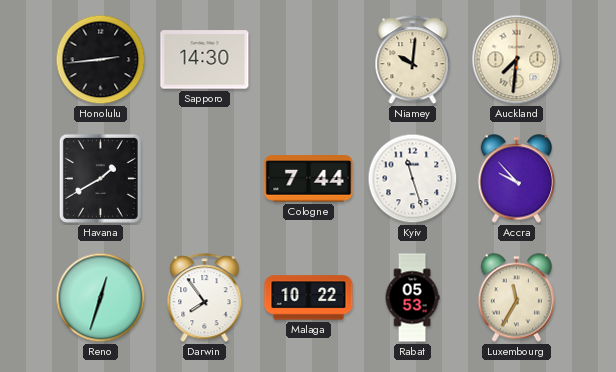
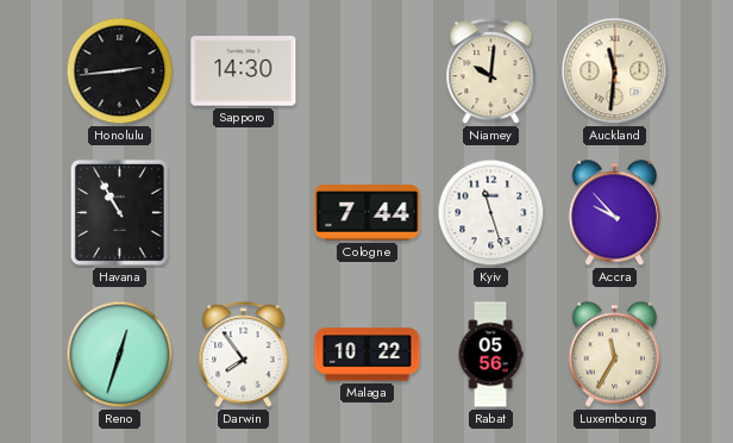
Auckland: 7:31 -> 11:31 (615, 71)
Havana: 1:40 -> 10:55 (119, 212)
Rabat: 05:53 -> 05:56 (490, 355)
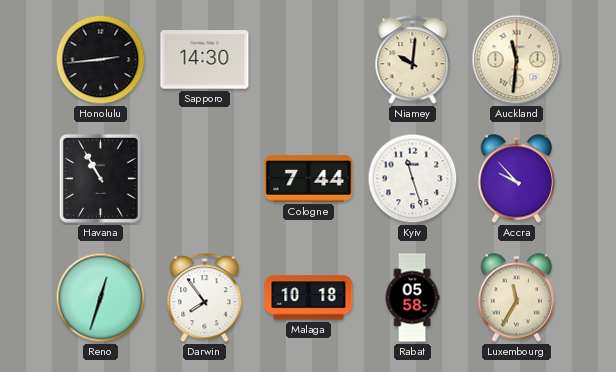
Malaga: 10:22 -> 10:18 (309, 298)
Rabat: 05:56 -> 05:58 (412, 298)
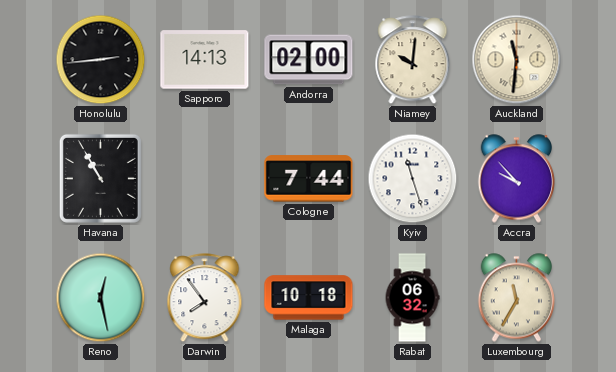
Sapporo: 14:30 -> 14:13 (205, 60)
Andorra: none -> 02:00 (309, 60)
Reno: 12:33 -> 12:28 (101, 298)
Rabat: 05:58 -> 06:32 (412, 298)
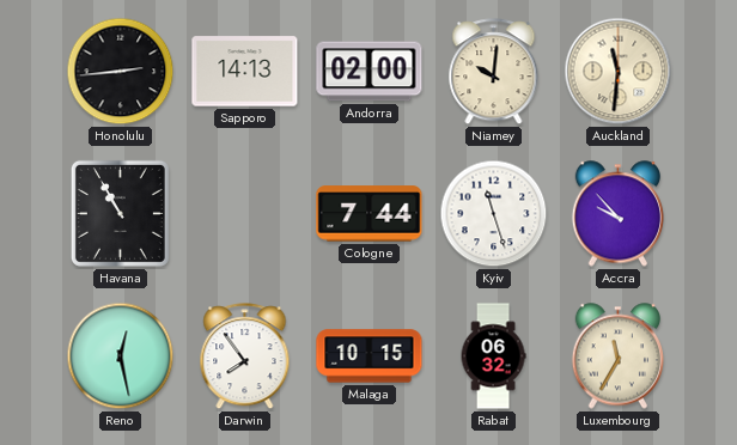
Malaga: 10:18 -> 10:15 (370, 356)
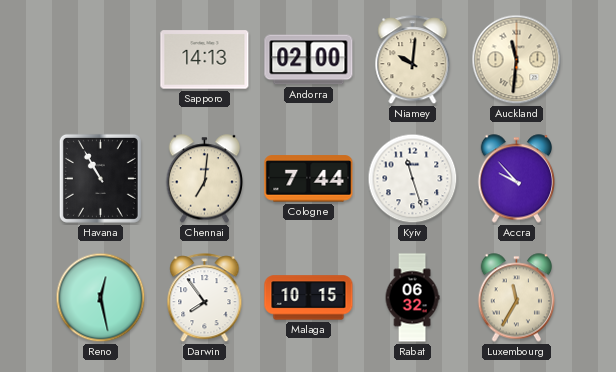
Honolulu: 2:44 -> none (121, 72)
Chennai: none -> 7:01 (205, 179)
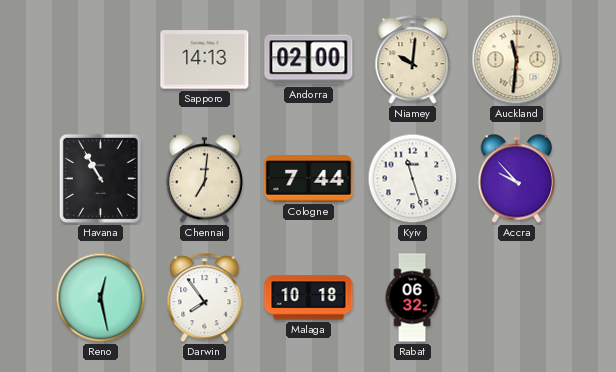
Malaga: 10:15 -> 10:18 (309, 298)
Luxembourg: 11:35 -> none (517, 298)
